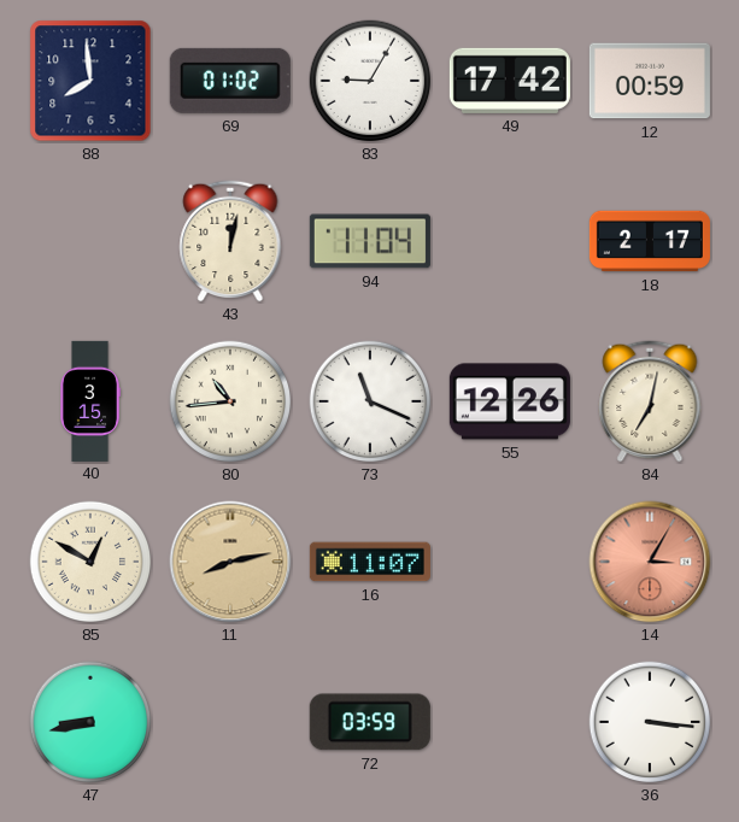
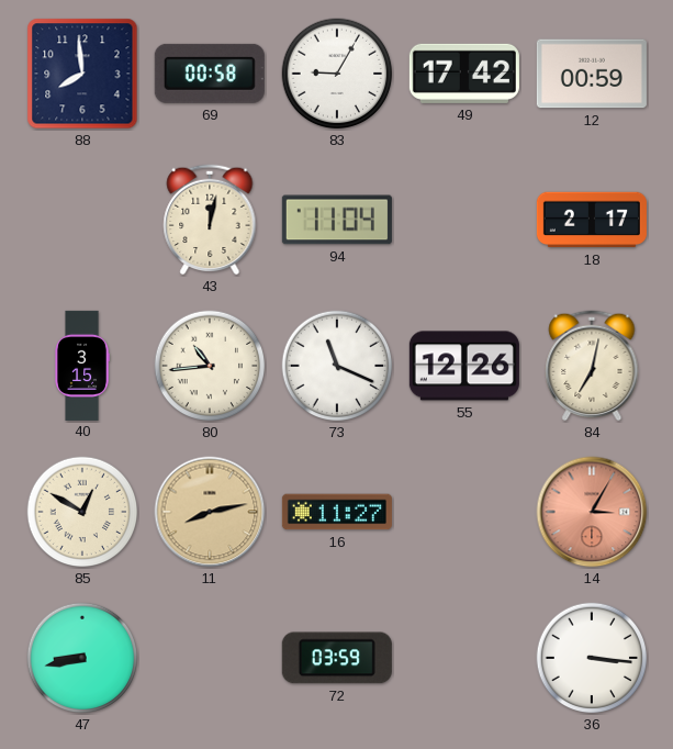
69: 01:02 -> 00:58 (210, 74)
16: 11:07 -> 11:27 (337, 512)
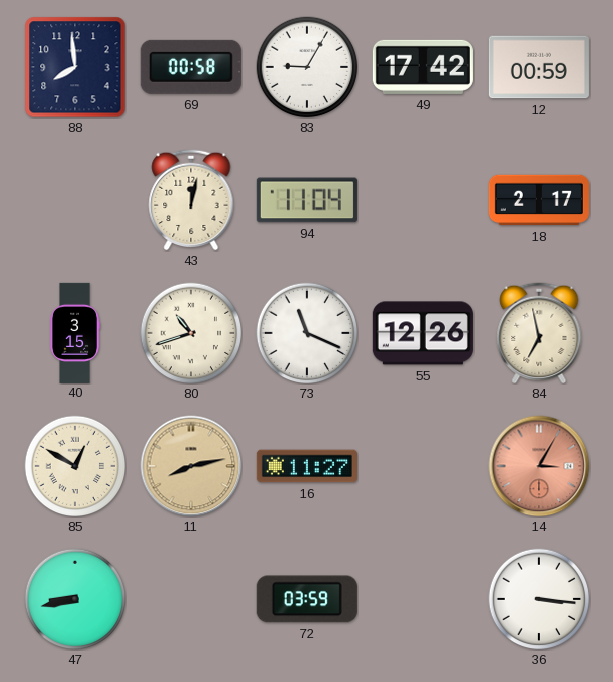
80: 10:44 -> 10:42 (191, 333)
84: 7:02 -> 6:58 (539, 333)
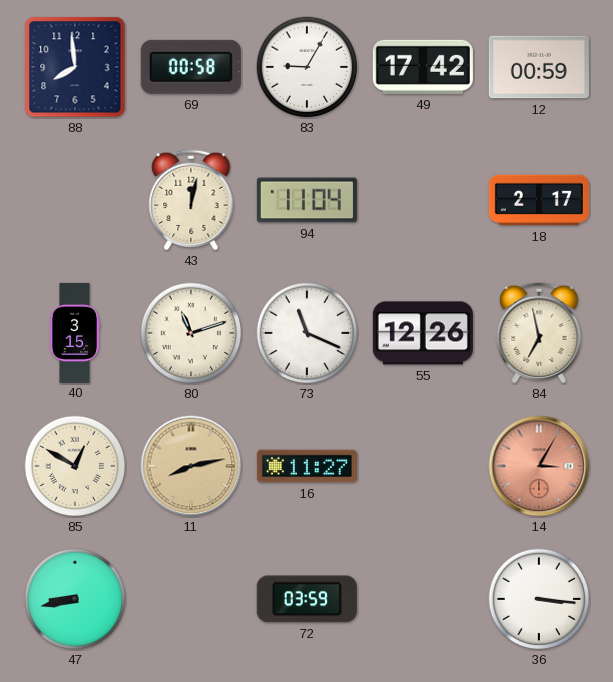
80: 10:42 -> 11:12 (191, 333)
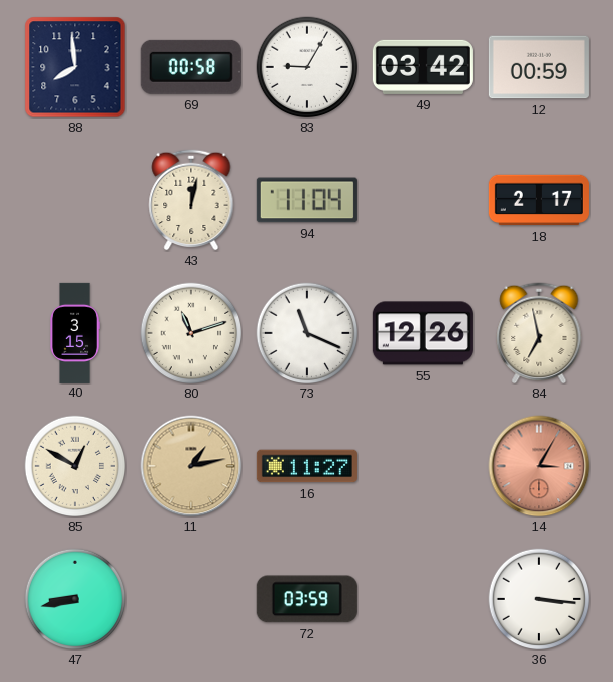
49: 17:42 -> 03:42 (423, 67)
11: 8:13 -> 1:13 (191, 466)
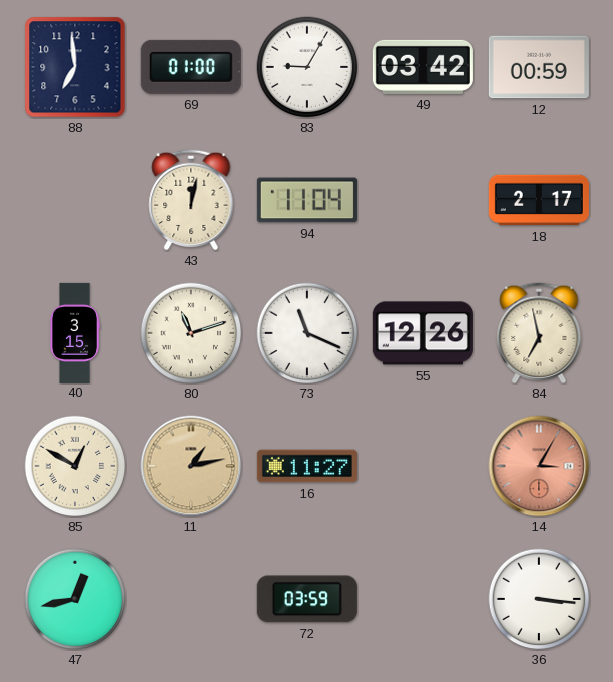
88: 7:59 -> 6:59 (75, 67)
69: 00:58 -> 01:00 (191, 67)
47: 8:43 -> 12:43 (75, 599)
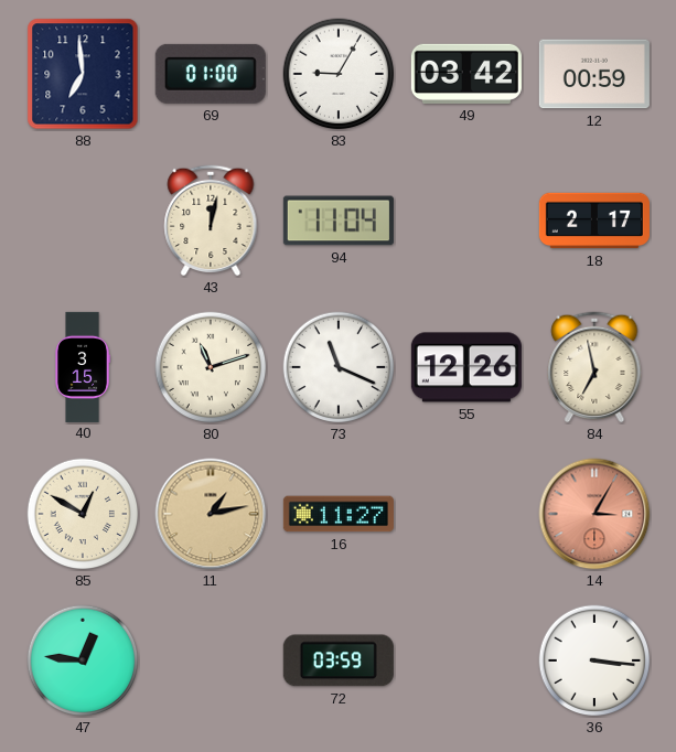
47: 12:43 -> 12:46 (83, 660)
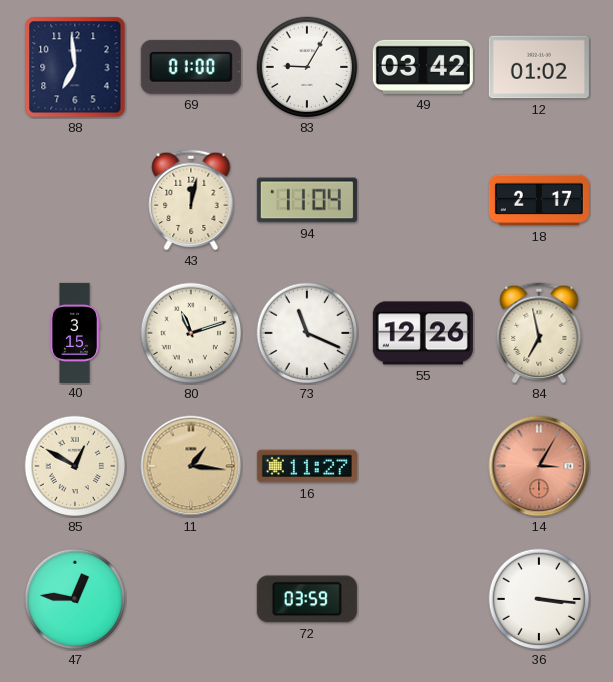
12: 00:59 -> 01:02 (539, 67)
11: 1:13 -> 1:16 (191, 466)
